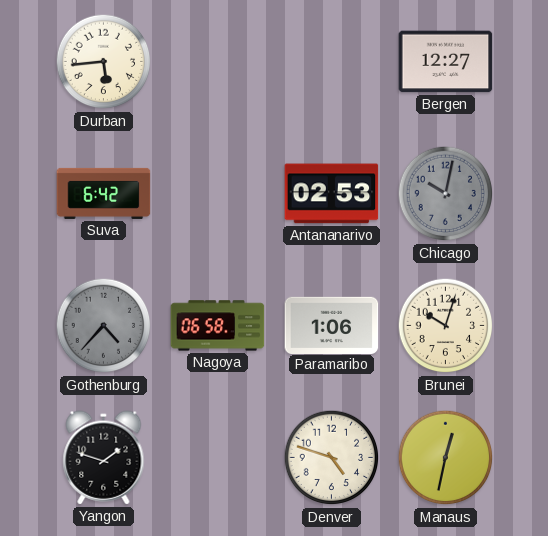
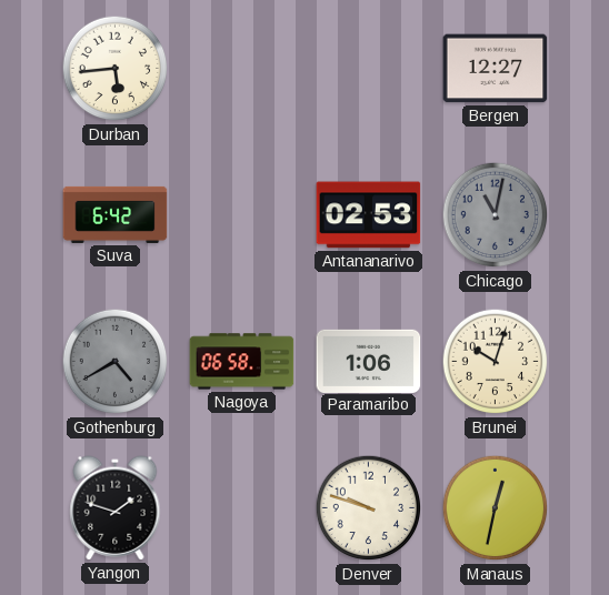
Chicago: 10:02 -> 11:02 (496, 215)
Gothenburg: 4:37 -> 4:40 (116, 362)
Denver: 4:48 -> 9:48 (369, 508)
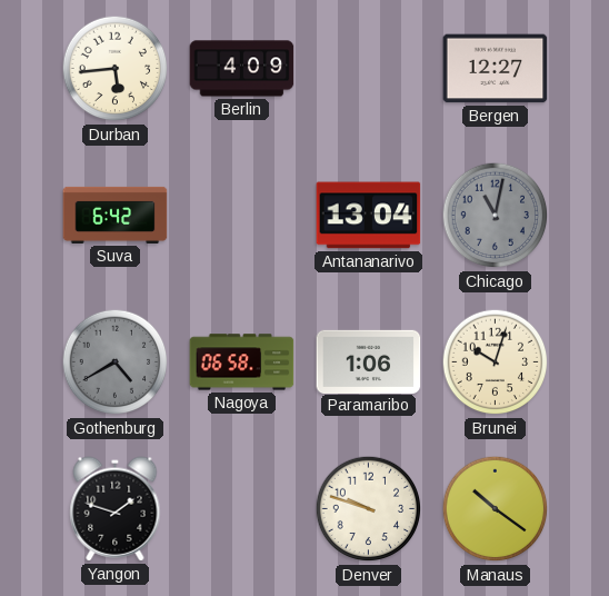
Berlin: none -> 4:09 (242, 69)
Antananarivo: 02:53 -> 13:04 (369, 216)
Manaus: 12:32 -> 10:21 (496, 509)
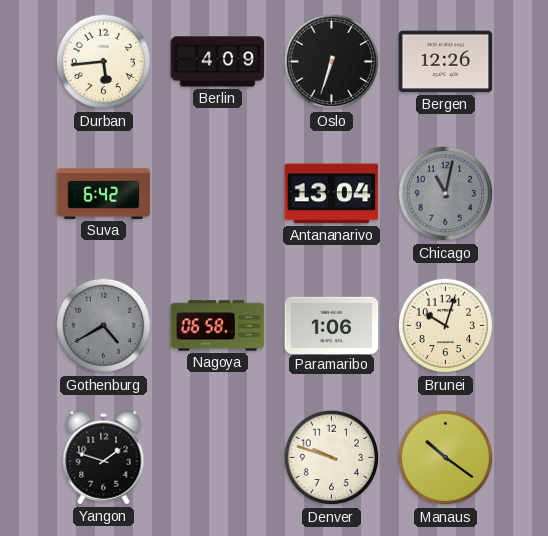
Oslo: none -> 6:33 (332, 62)
Bergen: 12:27 -> 12:26 (446, 62)
